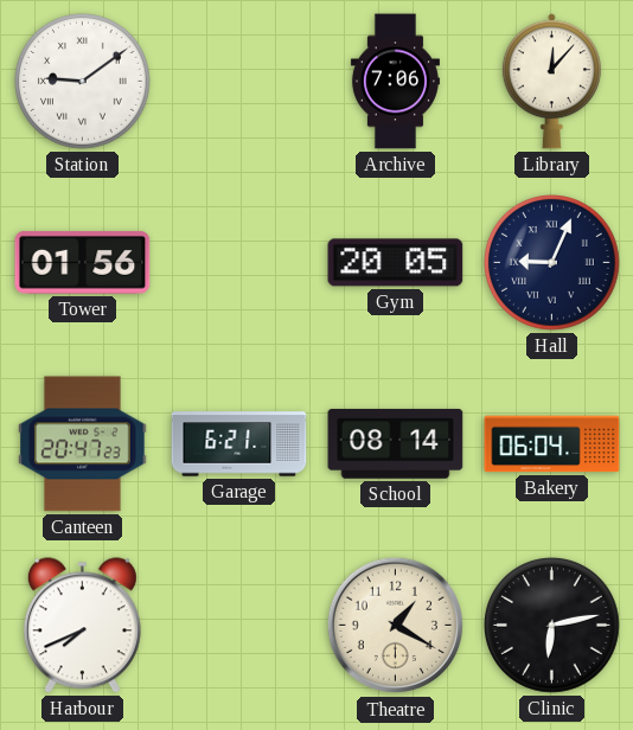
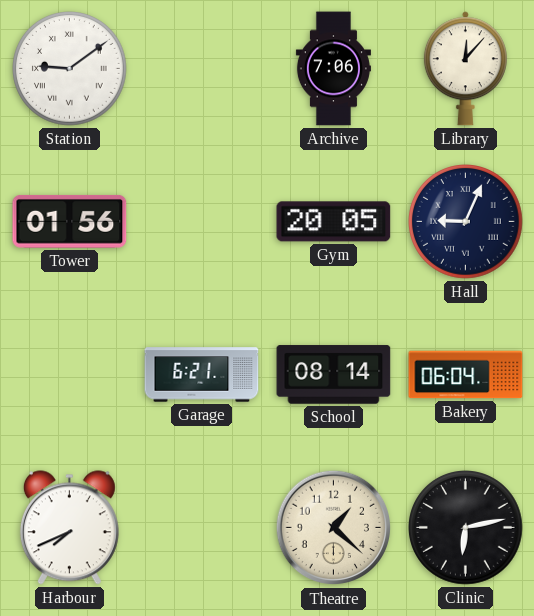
Canteen: 20:47 -> none (83, 444)
Theatre: 1:20 -> 1:22 (334, 528)
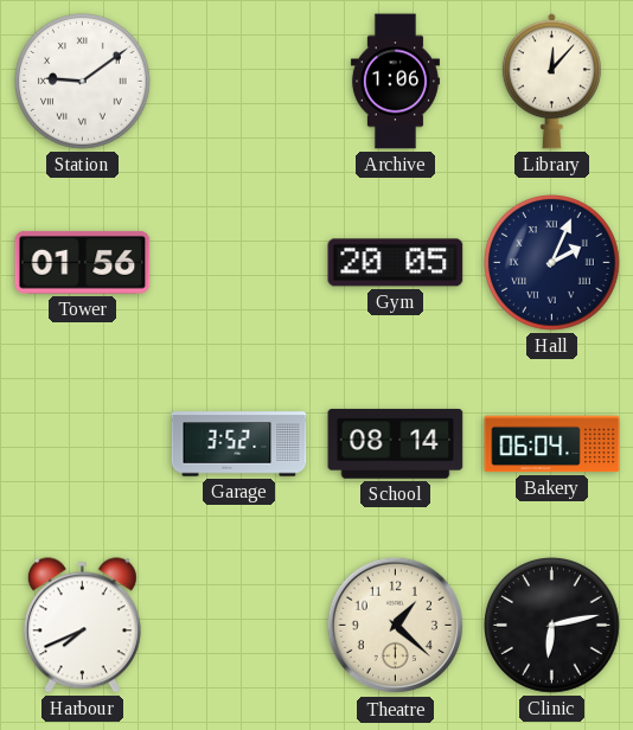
Archive: 7:06 -> 1:06 (395, 82)
Hall: 9:04 -> 2:04 (552, 263)
Garage: 6:21 -> 3:52 (239, 444)
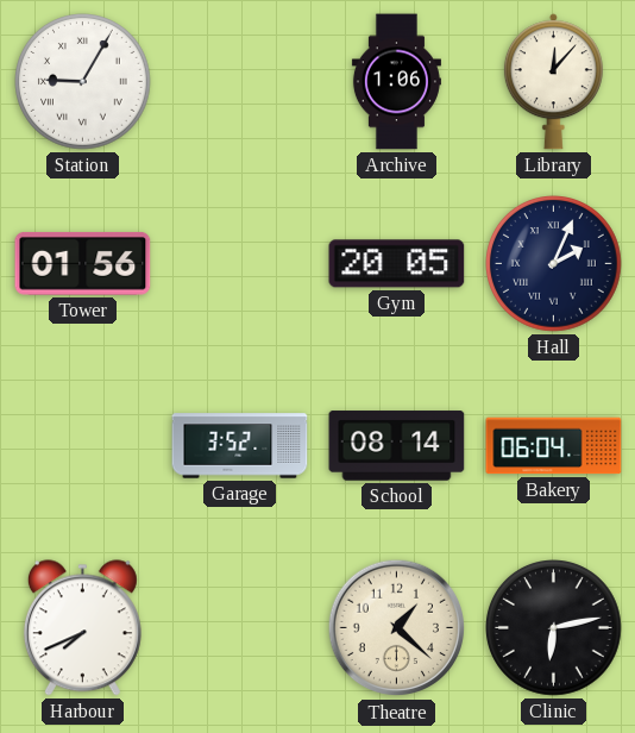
Station: 9:09 -> 9:05 (83, 82)
